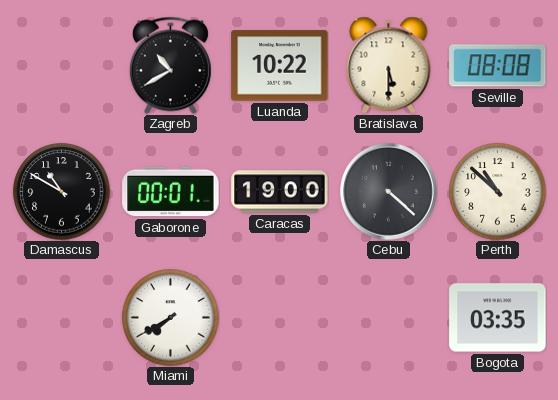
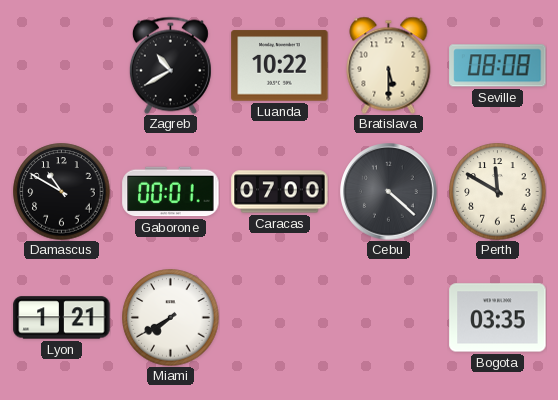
Caracas: 19:00 -> 07:00 (280, 192)
Perth: 10:52 -> 11:50 (498, 192)
Lyon: none -> 1:21 (62, 318)
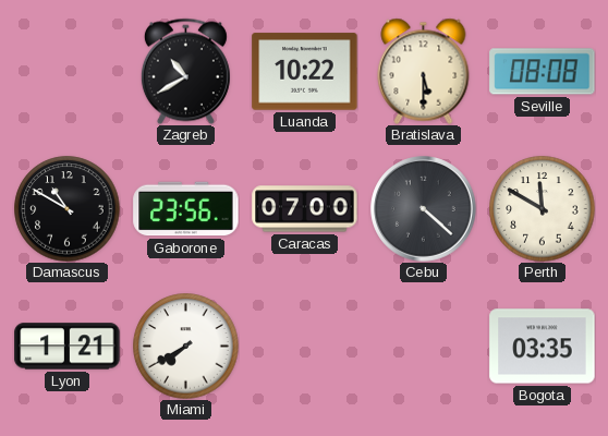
Gaborone: 00:01 -> 23:56 (186, 209)
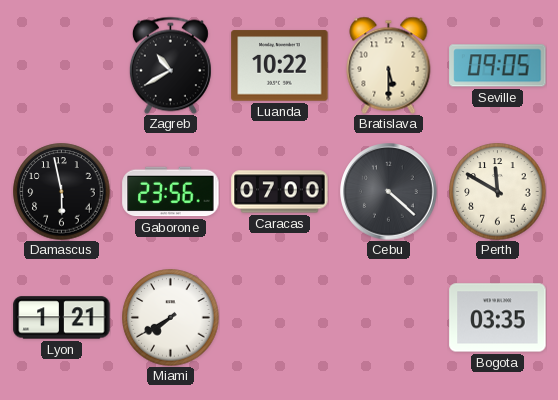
Seville: 08:08 -> 09:05 (498, 66)
Damascus: 10:50 -> 5:58 (62, 192)
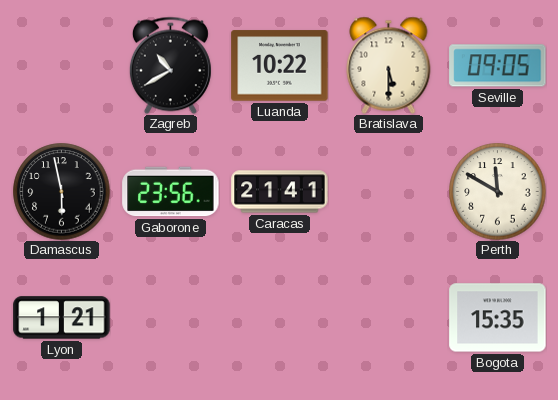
Caracas: 07:00 -> 21:41 (280, 192)
Cebu: 4:22 -> none (389, 192)
Miami: 7:40 -> none (171, 318)
Bogota: 03:35 -> 15:35 (498, 318)
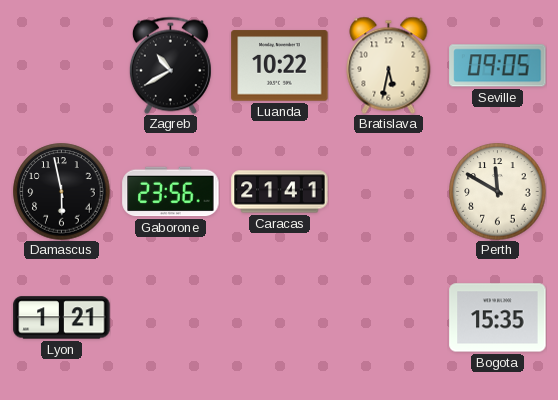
Bratislava: 5:30 -> 5:32 (389, 65)
